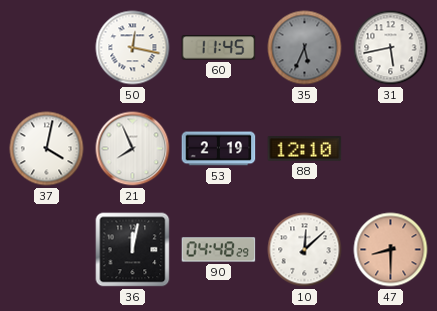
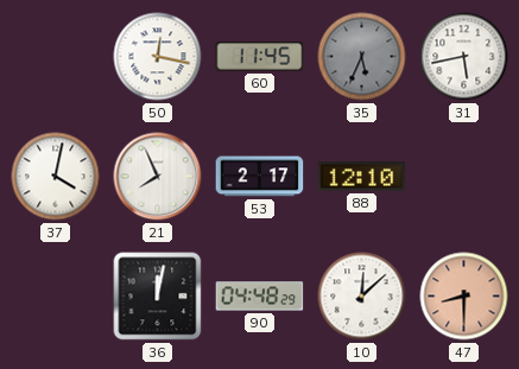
53: 2:19 -> 2:17 (260, 177)
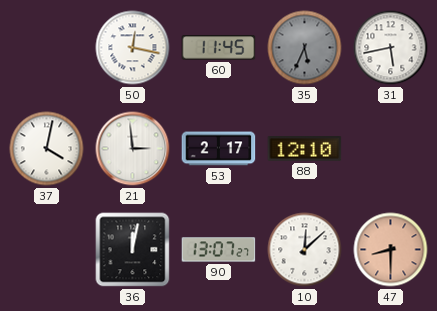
21: 7:56 -> 2:59 (133, 149)
90: 04:48 -> 13:07 (219, 250)
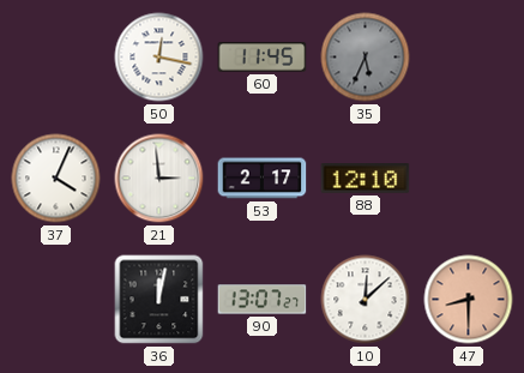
31: 5:43 -> none (391, 48)
37: 4:02 -> 4:04 (56, 179)
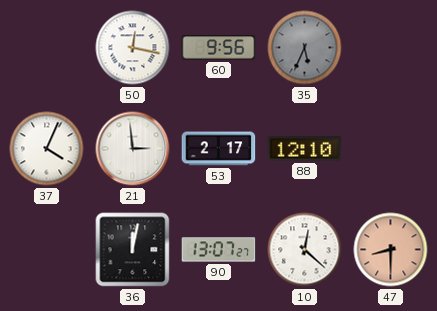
60: 11:45 -> 9:56 (219, 48)
10: 12:08 -> 12:22 (305, 250)
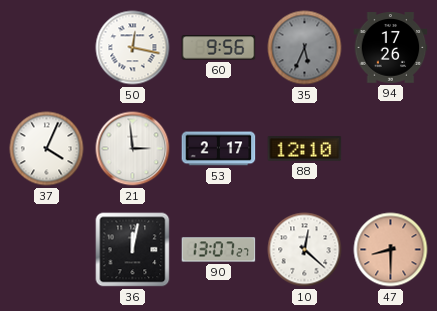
94: none -> 17:26 (391, 48)
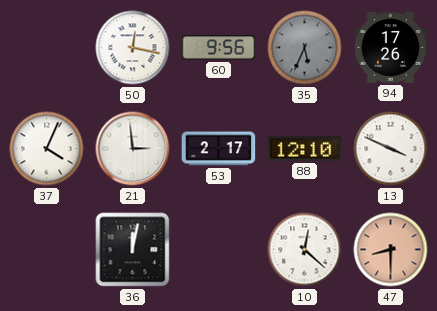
13: none -> 3:49 (391, 149)
90: 13:07 -> none (219, 250)
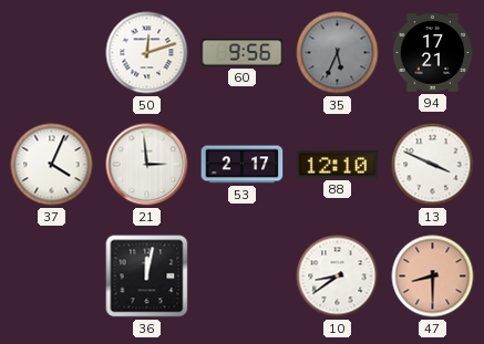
50: 12:17 -> 12:12 (147, 53)
94: 17:26 -> 17:21 (433, 53)
10: 12:22 -> 8:39 (338, 277)
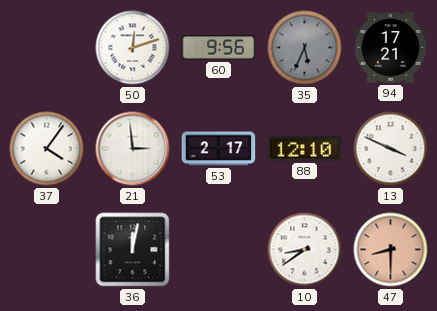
37: 4:04 -> 4:06 (47, 149)
